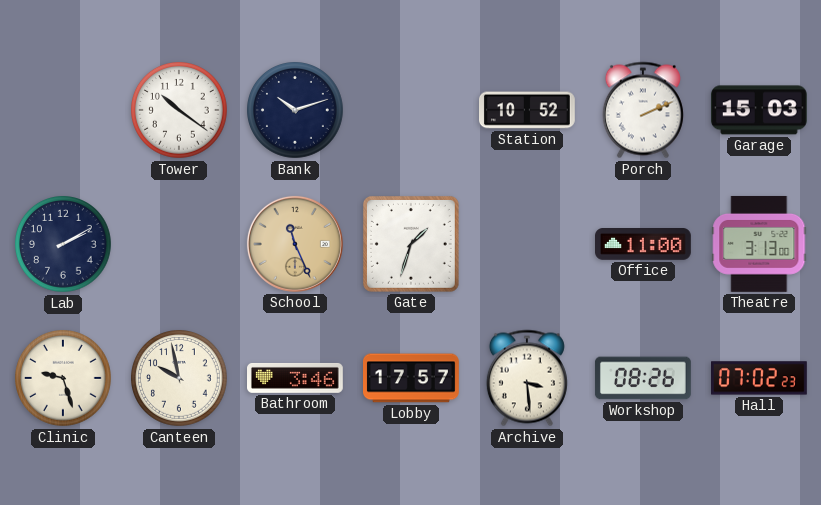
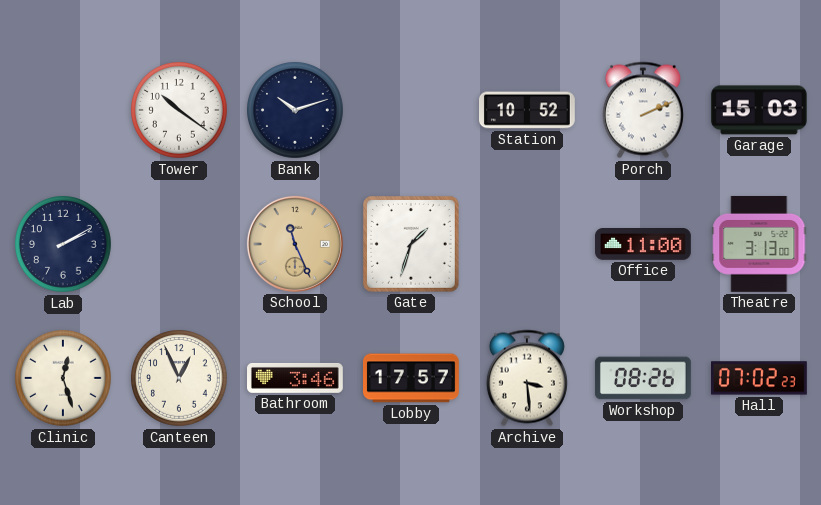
Clinic: 9:27 -> 12:27 (64, 379)
Canteen: 9:58 -> 12:56 (180, 379)
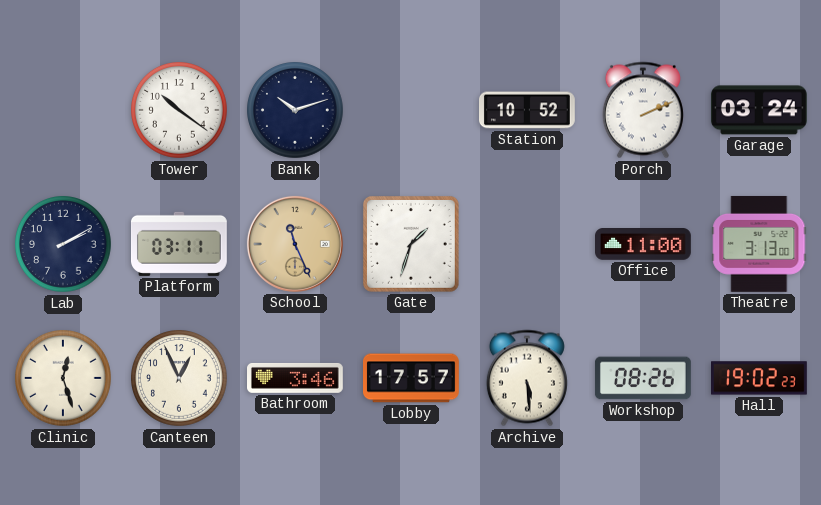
Garage: 15:03 -> 03:24 (759, 110)
Platform: none -> 03:11 (180, 244)
Archive: 3:29 -> 5:29 (527, 378)
Hall: 07:02 -> 19:02 (760, 378)
